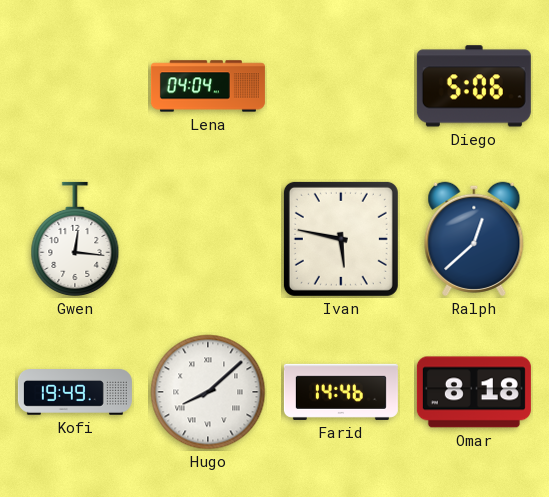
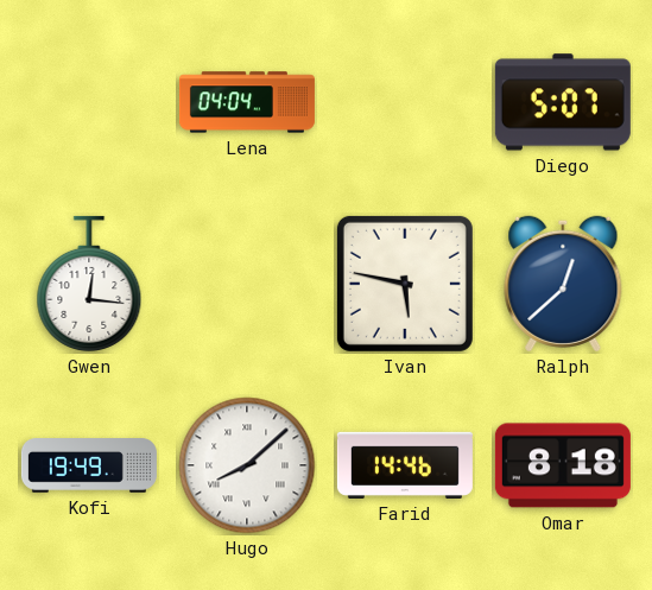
Diego: 5:06 -> 5:07 (563, 102)
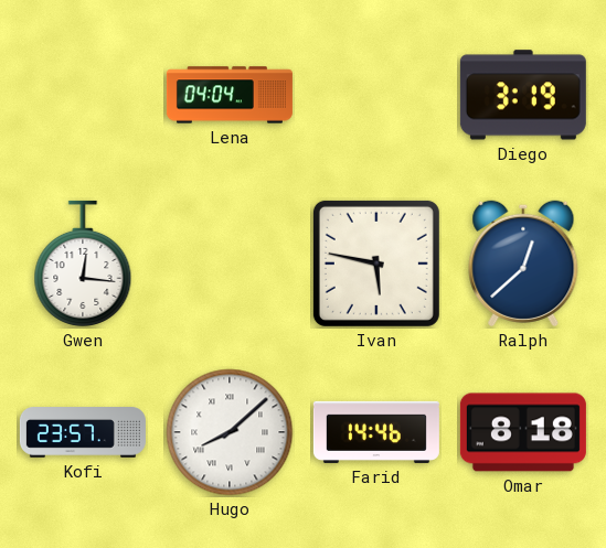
Diego: 5:07 -> 3:19 (523, 95)
Kofi: 19:49 -> 23:57 (83, 432)
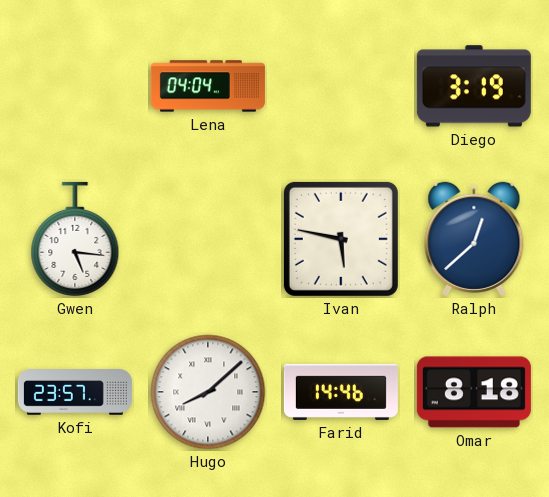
Gwen: 12:16 -> 5:16 (75, 239)
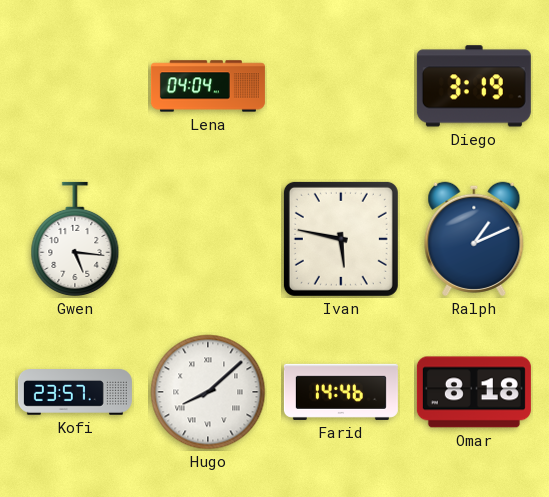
Ralph: 12:38 -> 1:11 (474, 239)
